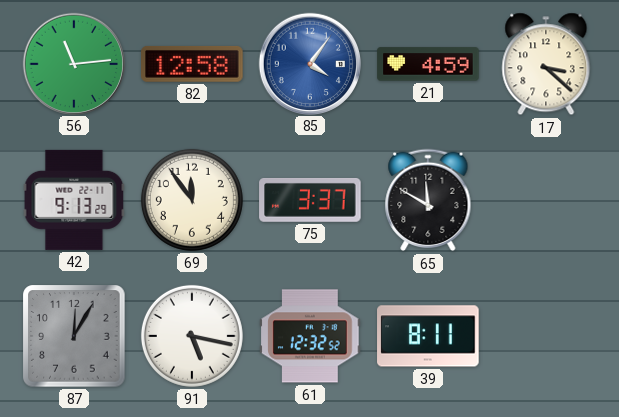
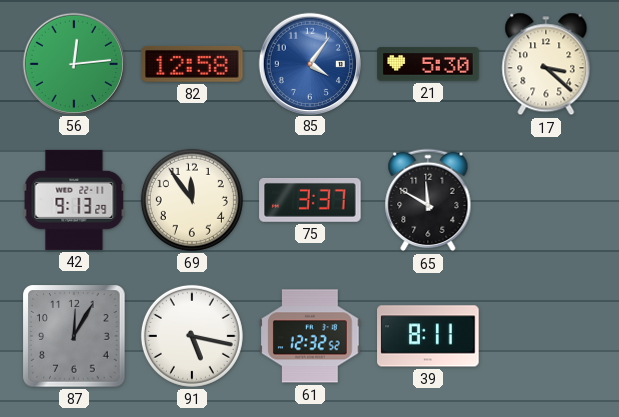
56: 11:14 -> 12:14 (73, 63)
21: 4:59 -> 5:30 (428, 64)
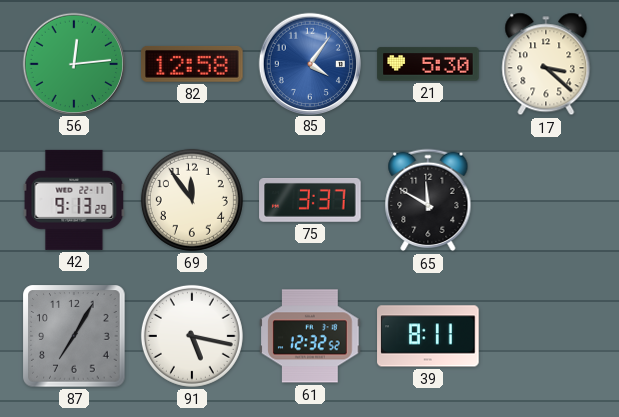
87: 12:05 -> 7:05 (74, 336)
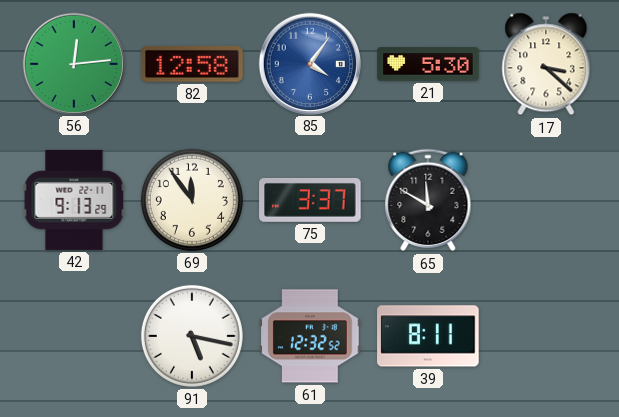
87: 7:05 -> none (74, 336)
